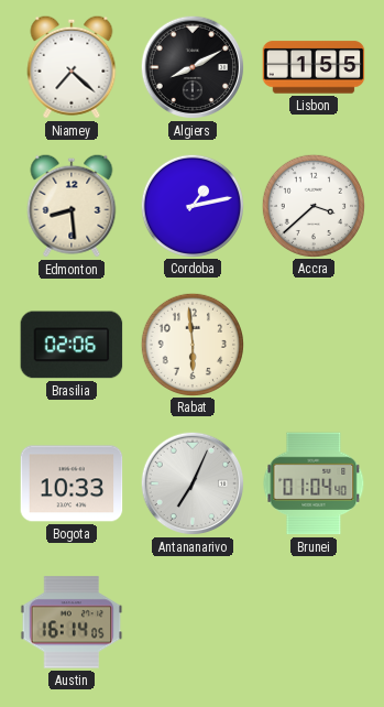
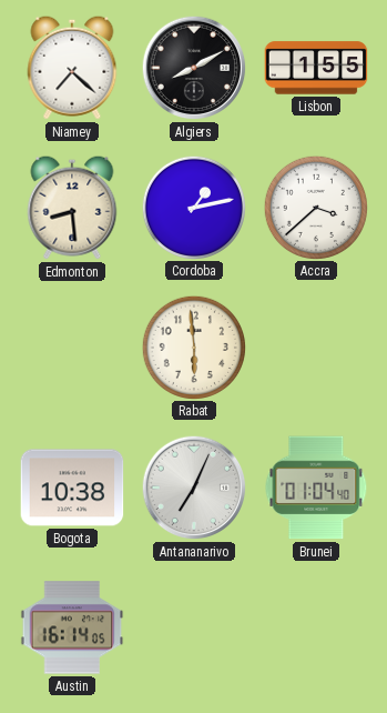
Brasilia: 02:06 -> none (72, 345)
Bogota: 10:33 -> 10:38 (72, 488)
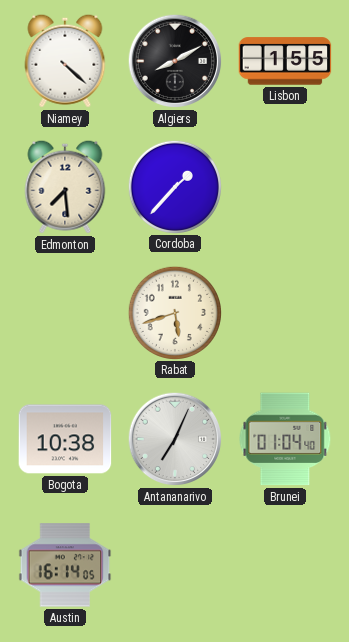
Niamey: 7:22 -> 4:22 (65, 61)
Edmonton: 8:29 -> 7:29 (65, 187)
Cordoba: 1:13 -> 1:37 (174, 186)
Accra: 3:38 -> none (315, 207)
Rabat: 5:59 -> 5:42 (174, 312)
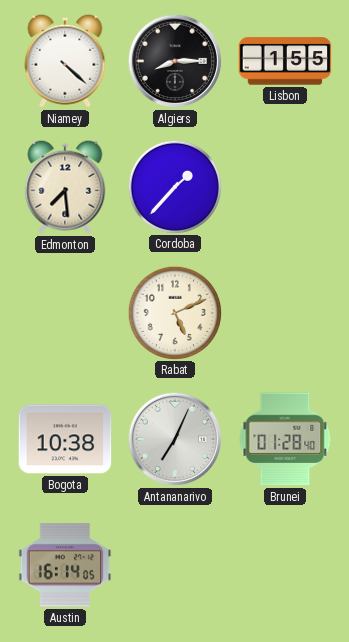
Algiers: 8:10 -> 8:15 (175, 61)
Rabat: 5:42 -> 5:11 (174, 312)
Brunei: 01:04 -> 01:28 (285, 439)
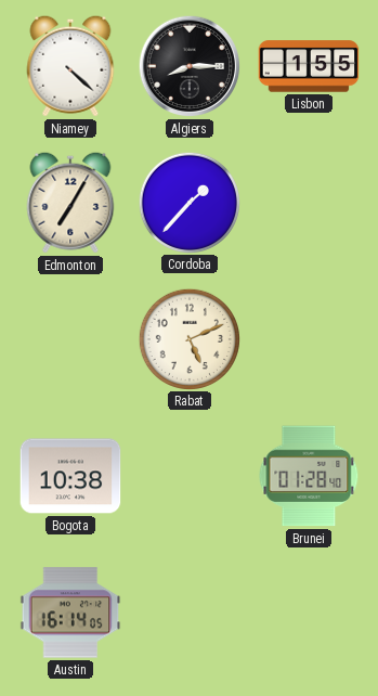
Edmonton: 7:29 -> 7:05 (70, 203)
Antananarivo: 7:04 -> none (175, 439)
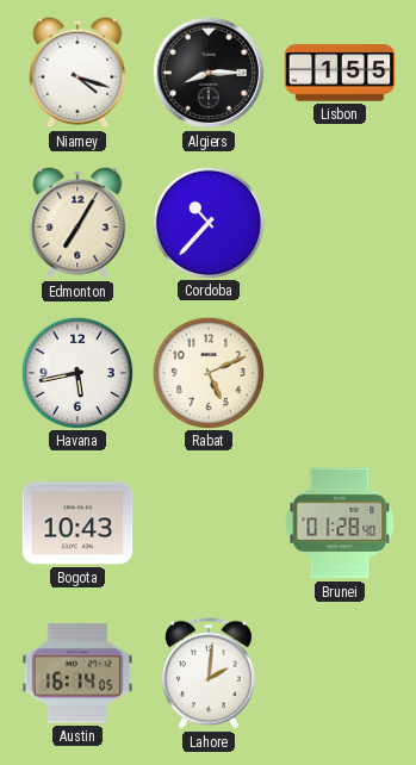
Niamey: 4:22 -> 4:18 (77, 73)
Cordoba: 1:37 -> 10:37 (207, 222)
Havana: none -> 5:43 (76, 372)
Bogota: 10:38 -> 10:43 (77, 523)
Lahore: none -> 2:01 (209, 673)
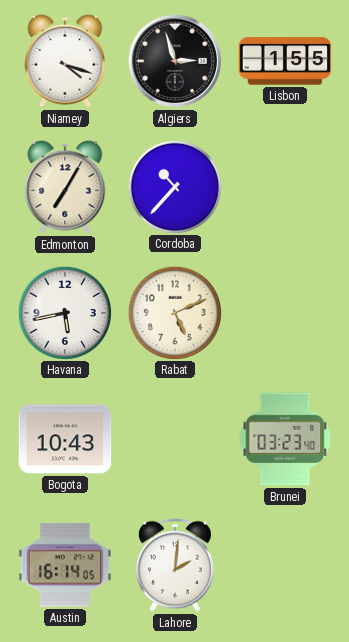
Algiers: 8:15 -> 2:57 (175, 61)
Brunei: 01:28 -> 03:23 (285, 439)
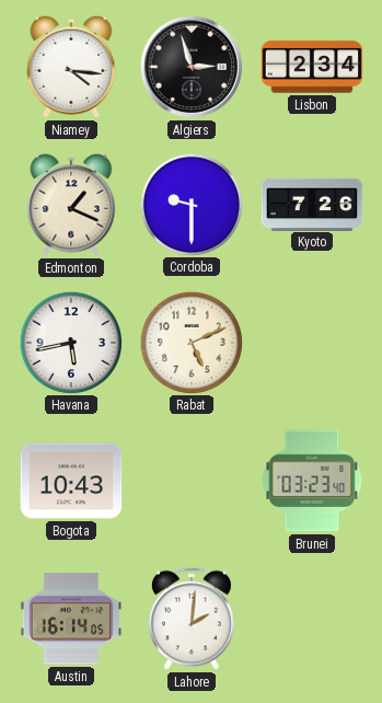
Niamey: 4:18 -> 4:16 (71, 67)
Lisbon: 1:55 -> 2:34 (312, 67)
Edmonton: 7:05 -> 1:19 (71, 205)
Cordoba: 10:37 -> 9:30 (190, 204)
Kyoto: none -> 7:26 (312, 204)
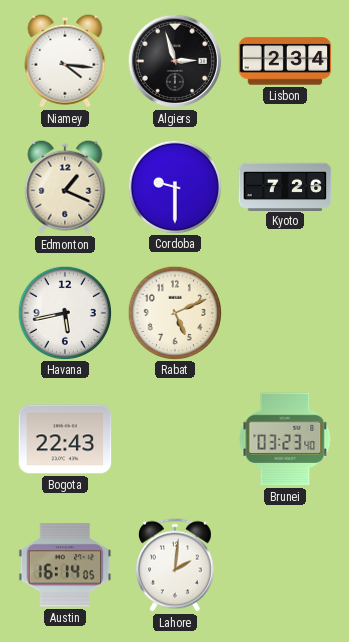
Bogota: 10:43 -> 22:43 (65, 439)
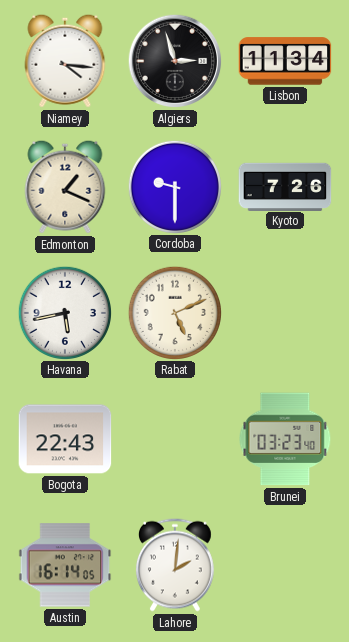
Lisbon: 2:34 -> 11:34 (285, 61)
